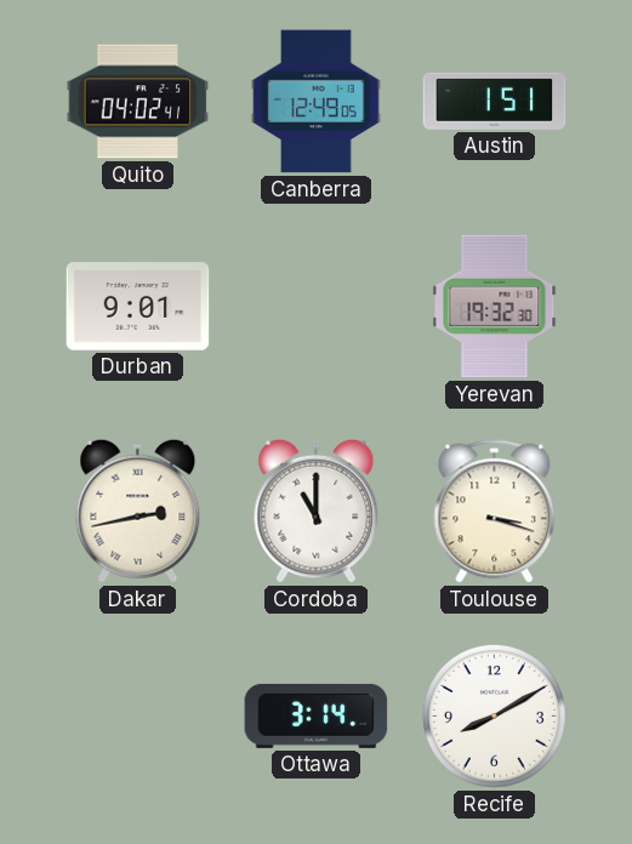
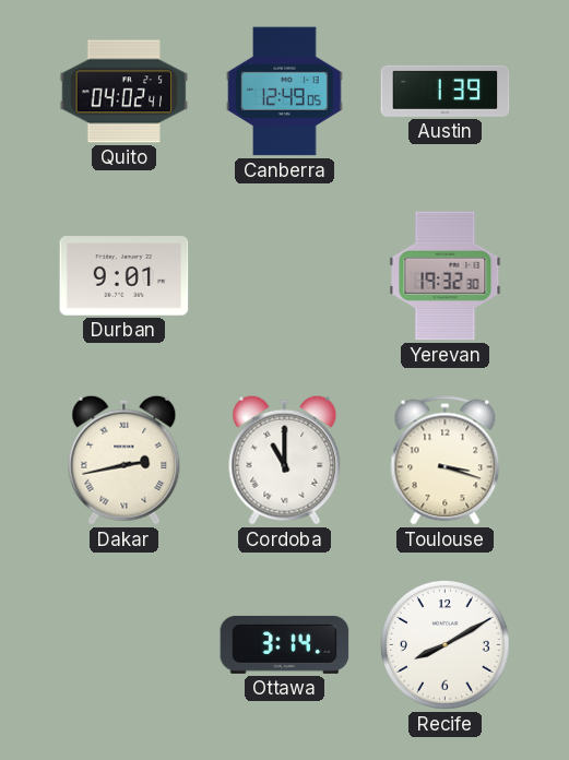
Austin: 1:51 -> 1:39 (446, 91)
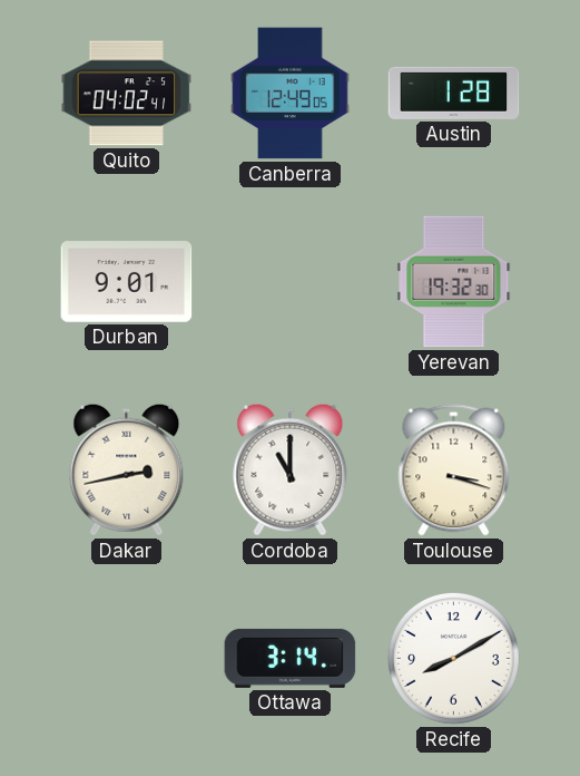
Austin: 1:39 -> 1:28 (454, 93)
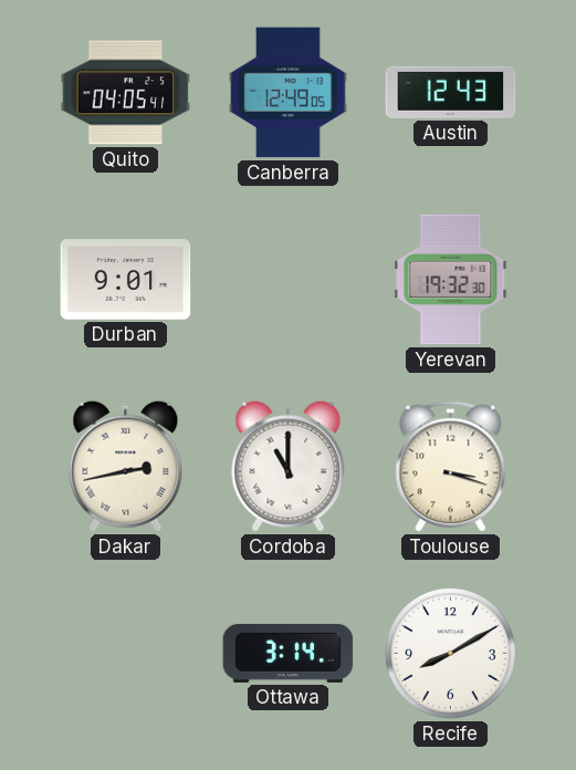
Quito: 04:02 -> 04:05 (126, 93)
Austin: 1:28 -> 12:43 (451, 92)
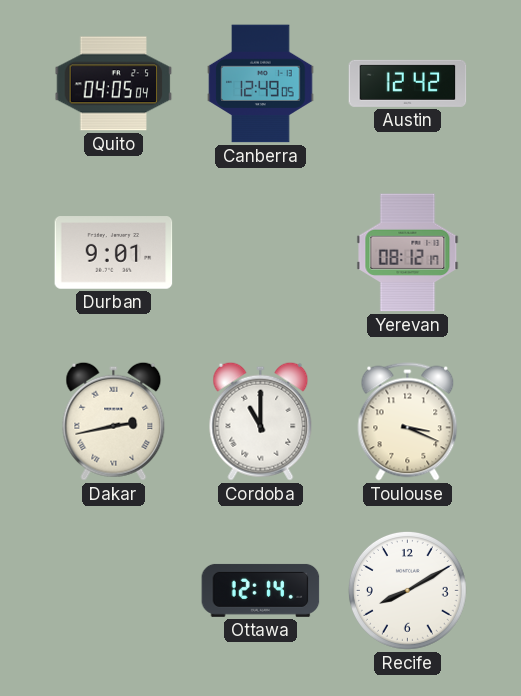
Quito: 04:05:41 -> 04:05:04 (114, 84)
Austin: 12:43 -> 12:42 (408, 83)
Yerevan: 19:32 -> 08:12 (408, 253)
Toulouse: 3:18 -> 3:19 (408, 422)
Ottawa: 3:14 -> 12:14 (261, 590)
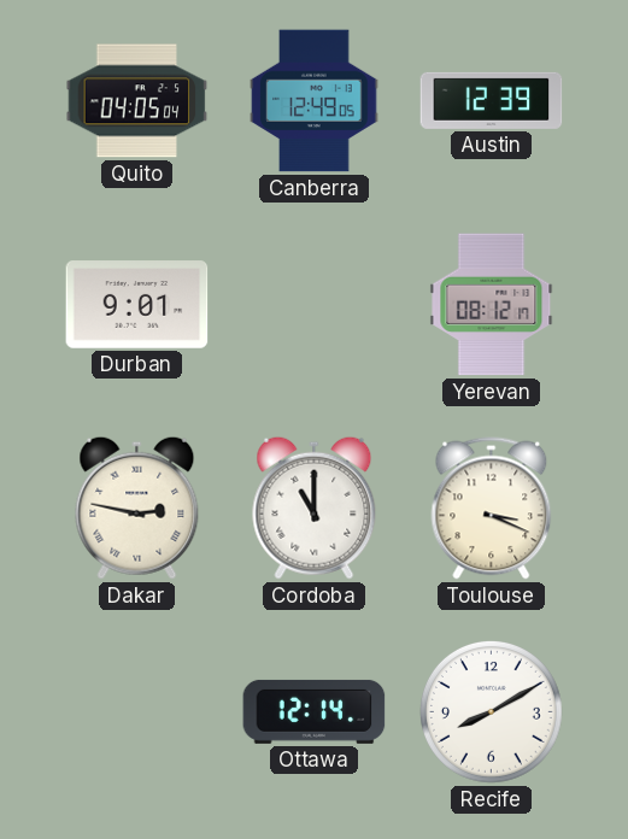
Austin: 12:42 -> 12:39 (492, 100)
Dakar: 2:43 -> 2:47 (137, 507)
